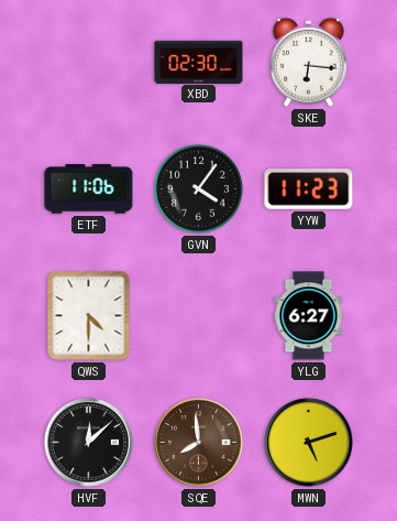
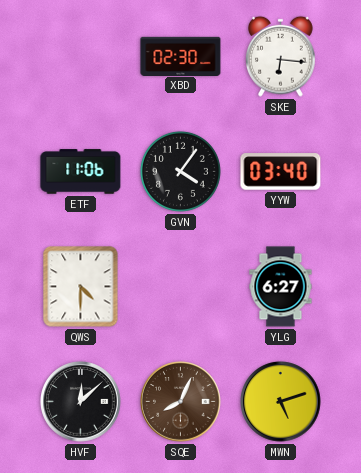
YYW: 11:23 -> 03:40 (281, 172)
SQE: 7:59 -> 8:04 (181, 402)
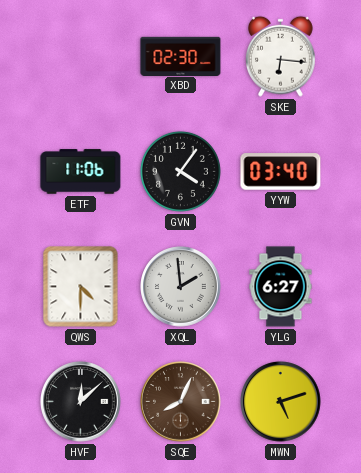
XQL: none -> 1:59 (181, 287)
